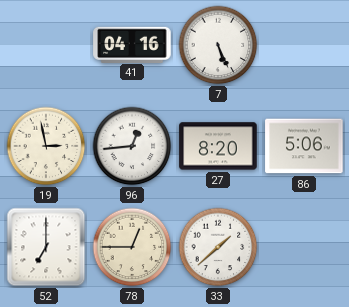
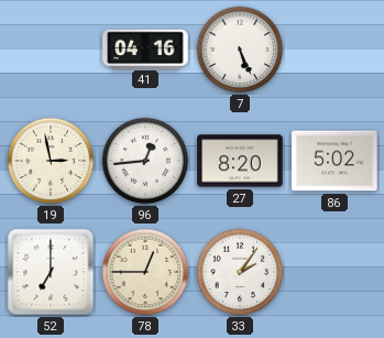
86: 5:06 -> 5:02 (334, 161)
33: 1:38 -> 2:06 (240, 272)
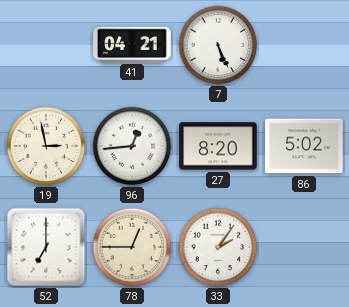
41: 04:16 -> 04:21 (132, 44)
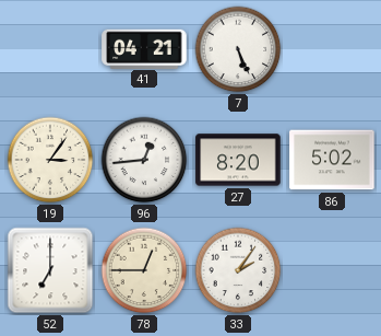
19: 2:58 -> 3:06 (50, 160)
